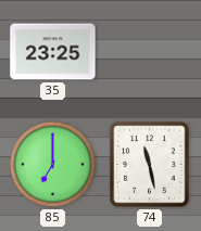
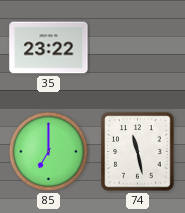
35: 23:25 -> 23:22 (49, 48)
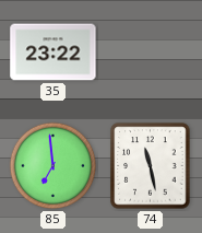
85: 7:00 -> 6:59 (54, 166)
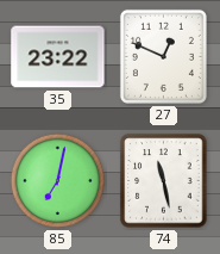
27: none -> 12:49 (163, 56)
85: 6:59 -> 7:02 (58, 181)
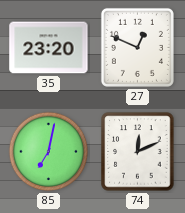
35: 23:22 -> 23:20 (49, 48)
74: 11:28 -> 12:11 (138, 152)
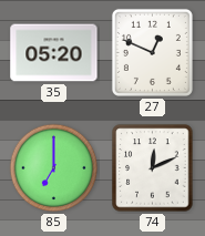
35: 23:20 -> 05:20 (54, 53)
85: 7:02 -> 7:00 (54, 168)
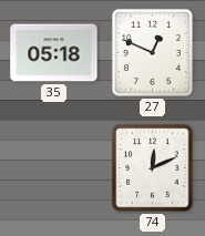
35: 05:20 -> 05:18 (54, 53)
85: 7:00 -> none (54, 168)
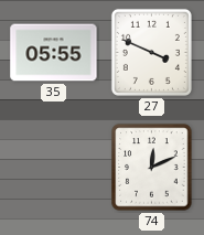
35: 05:18 -> 05:55 (54, 53)
27: 12:49 -> 3:49 (151, 52)
